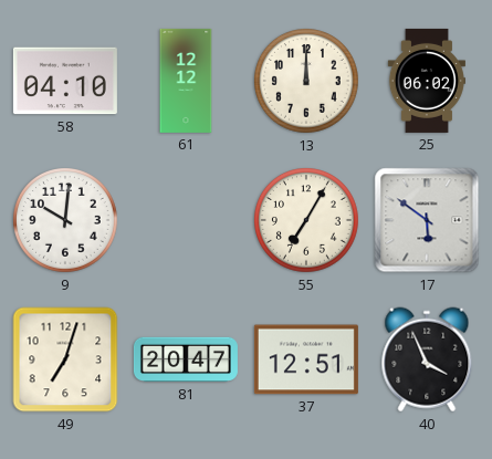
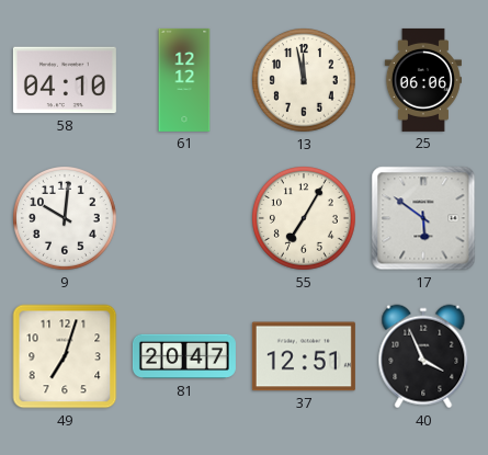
13: 12:00 -> 11:58 (305, 81)
25: 06:02 -> 06:06 (423, 80)
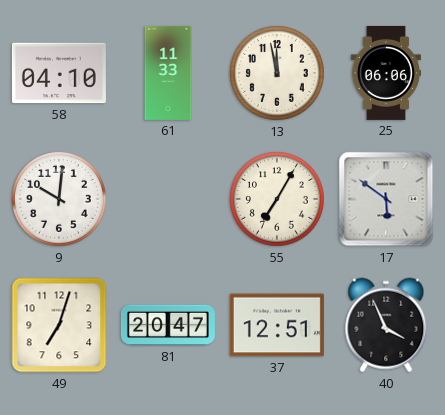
61: 12:12 -> 11:33 (168, 73)
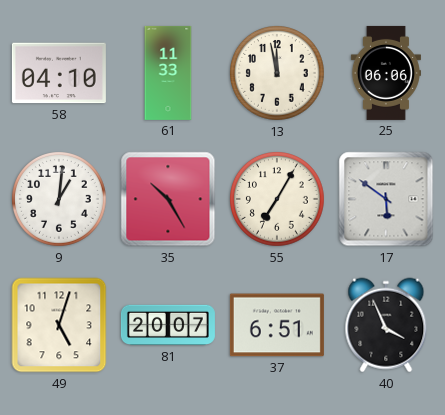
9: 10:01 -> 1:01 (60, 200)
35: none -> 10:25 (168, 199)
49: 7:03 -> 5:03 (59, 325)
81: 20:47 -> 20:07 (168, 325)
37: 12:51 -> 6:51 (277, 325)
